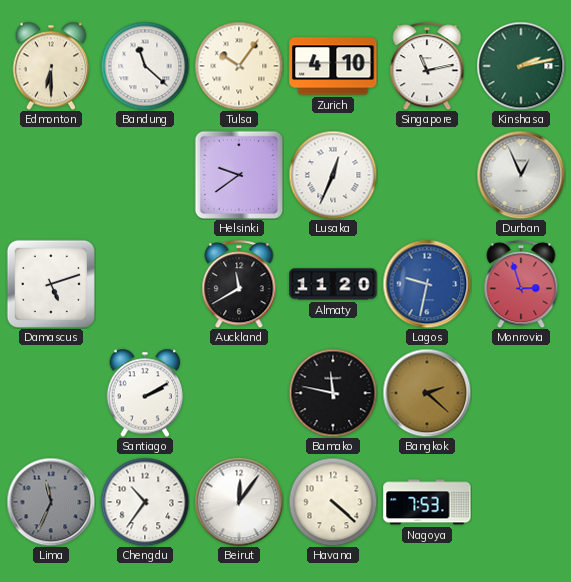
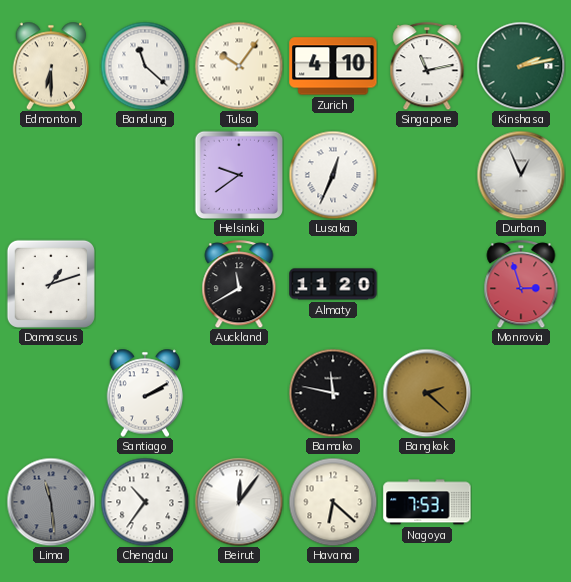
Damascus: 5:12 -> 1:12 (51, 284)
Lagos: 9:32 -> none (427, 284)
Lima: 11:34 -> 11:29 (51, 502)
Havana: 4:22 -> 6:22 (333, 502)
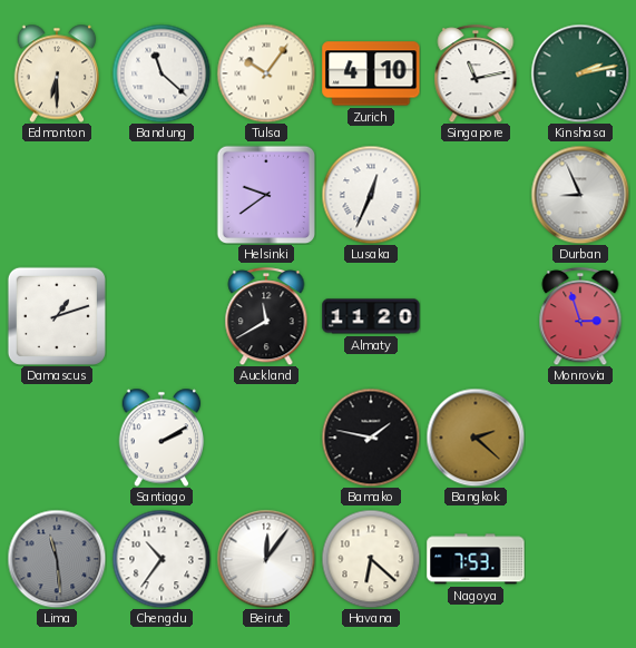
Durban: 12:56 -> 8:56 (580, 195)
Bamako: 11:47 -> 1:47 (371, 438)
